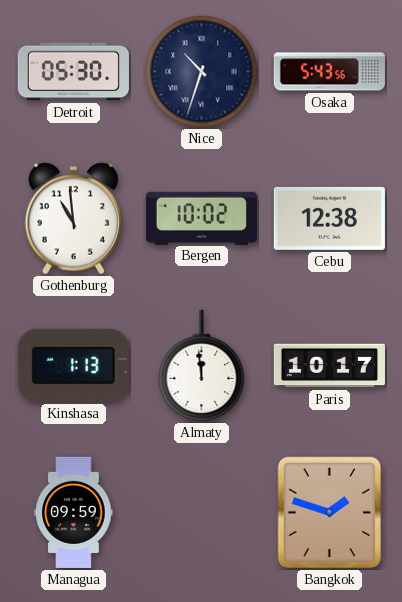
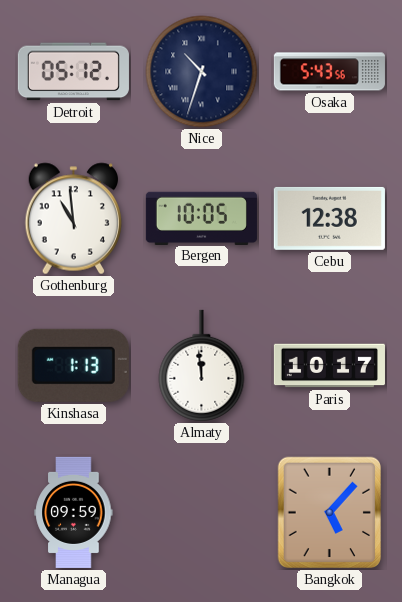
Detroit: 05:30 -> 05:12 (73, 72)
Bergen: 10:02 -> 10:05 (201, 218)
Bangkok: 1:48 -> 5:07 (330, 513)
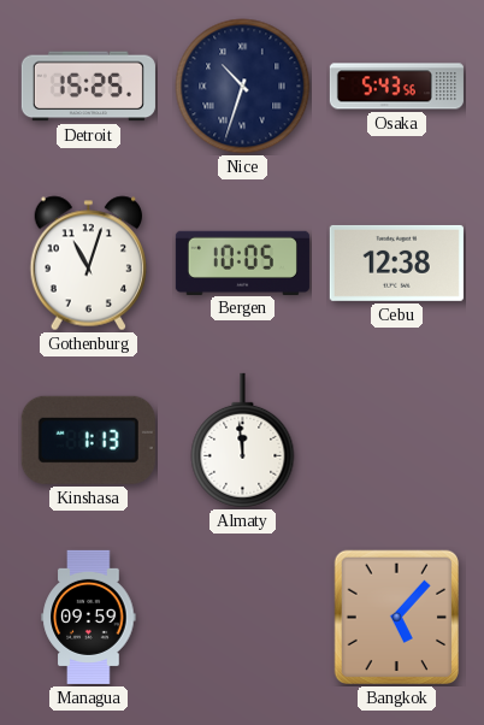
Detroit: 05:12 -> 15:25 (88, 87)
Gothenburg: 10:59 -> 11:03 (89, 264)
Paris: 10:17 -> none (329, 366)
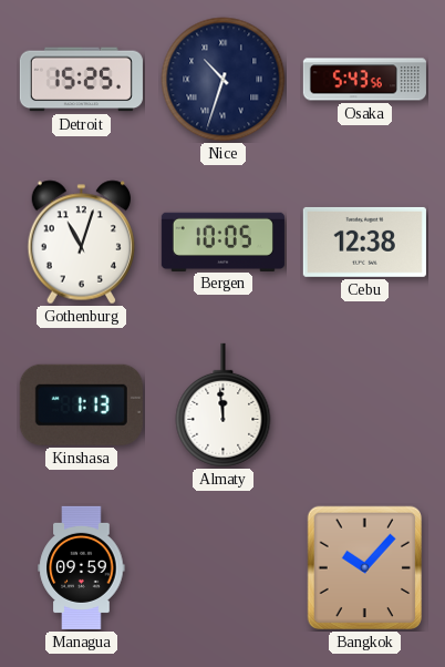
Bangkok: 5:07 -> 10:07 (365, 568)
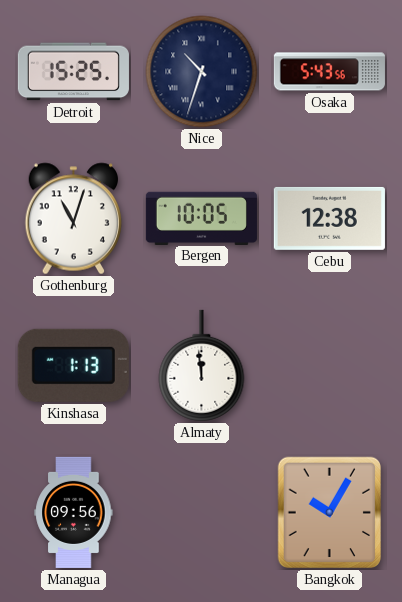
Managua: 09:59 -> 09:56 (74, 512)
Bangkok: 10:07 -> 10:05 (330, 513)
